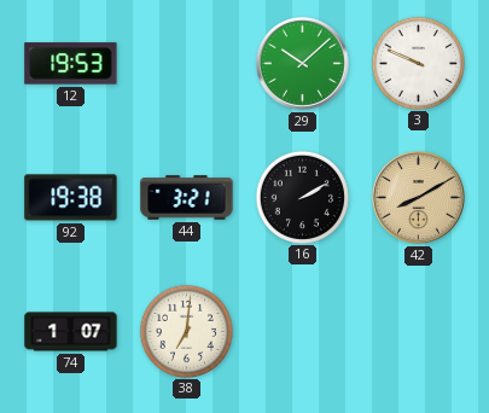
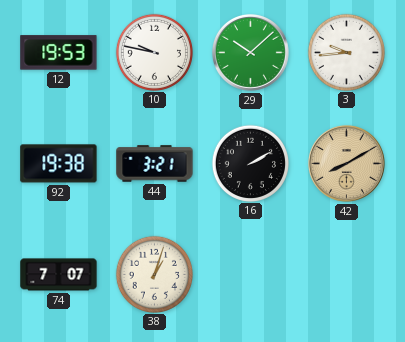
10: none -> 9:47 (154, 52)
3: 9:49 -> 9:44 (346, 52)
74: 1:07 -> 7:07 (59, 275)
38: 7:01 -> 1:03 (154, 274)
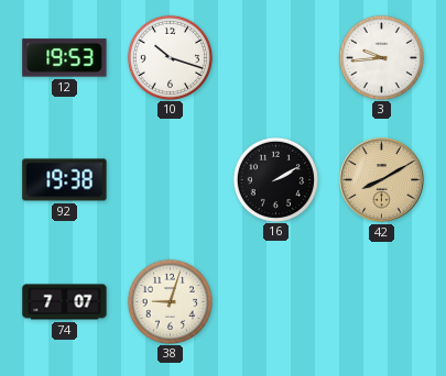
10: 9:47 -> 10:18 (170, 57)
29: 10:08 -> none (251, 53)
44: 3:21 -> none (155, 164)
38: 1:03 -> 9:03 (170, 301)
